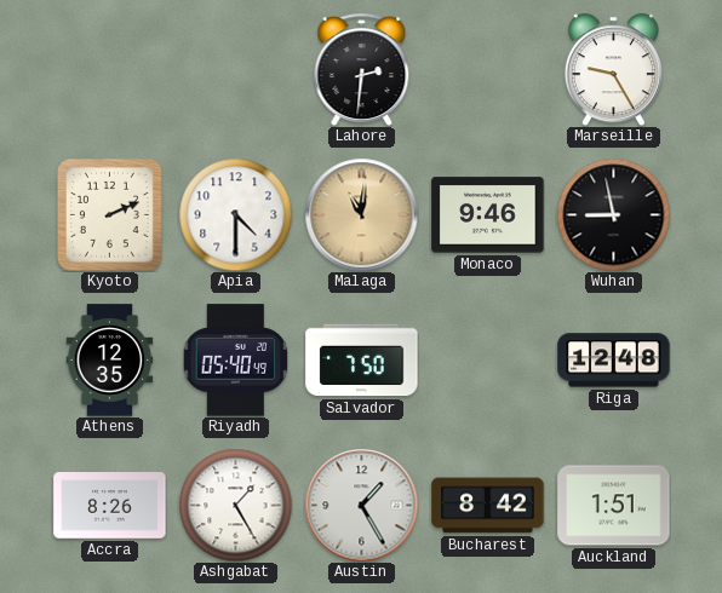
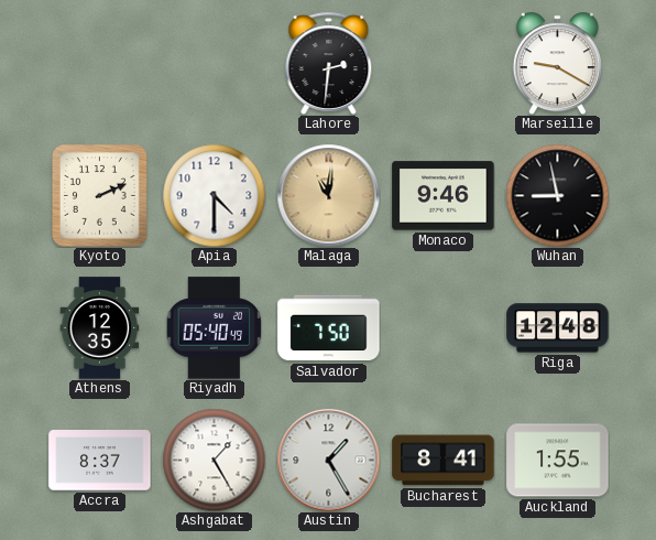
Marseille: 9:25 -> 9:20 (557, 63)
Accra: 8:26 -> 8:37 (100, 461)
Bucharest: 8:42 -> 8:41 (444, 461)
Auckland: 1:51 -> 1:55 (558, 461)
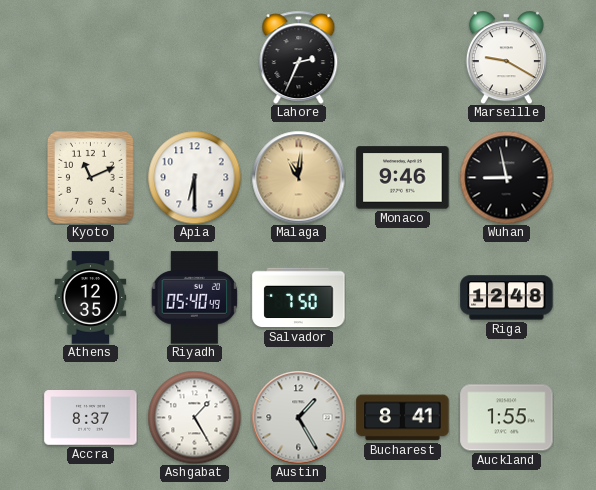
Lahore: 2:31 -> 2:34 (299, 57)
Kyoto: 2:11 -> 11:11 (90, 178)
Apia: 4:30 -> 6:30 (194, 177)
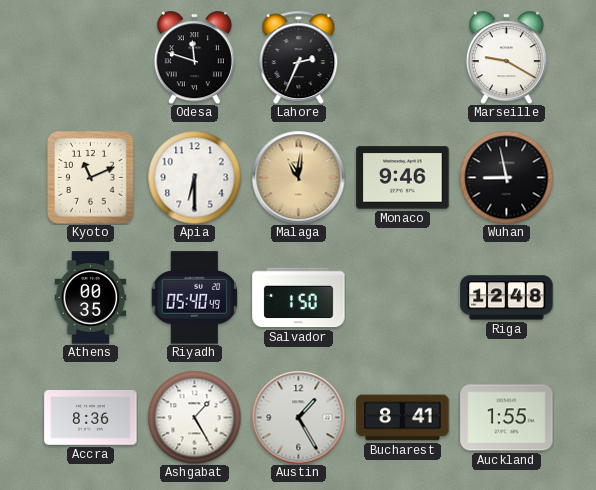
Odesa: none -> 11:48 (194, 57)
Athens: 12:35 -> 00:35 (91, 298)
Salvador: 7:50 -> 1:50 (299, 298)
Accra: 8:37 -> 8:36 (91, 418)
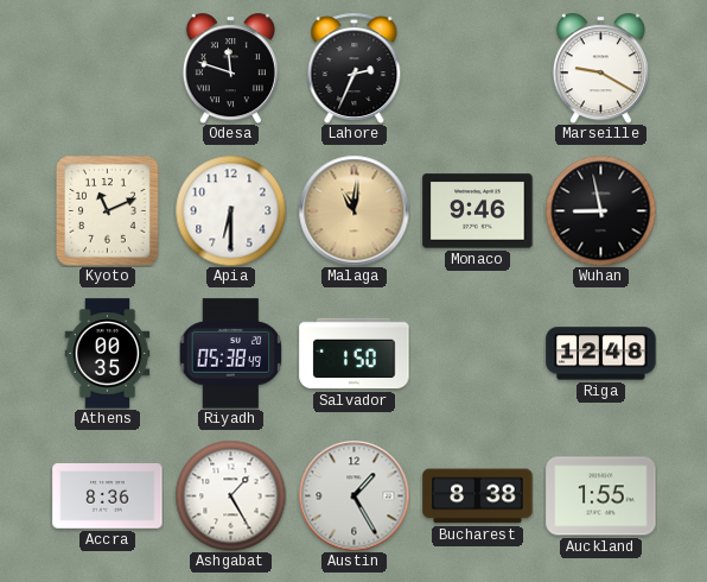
Riyadh: 05:40 -> 05:38 (231, 354)
Bucharest: 8:41 -> 8:38 (478, 496)
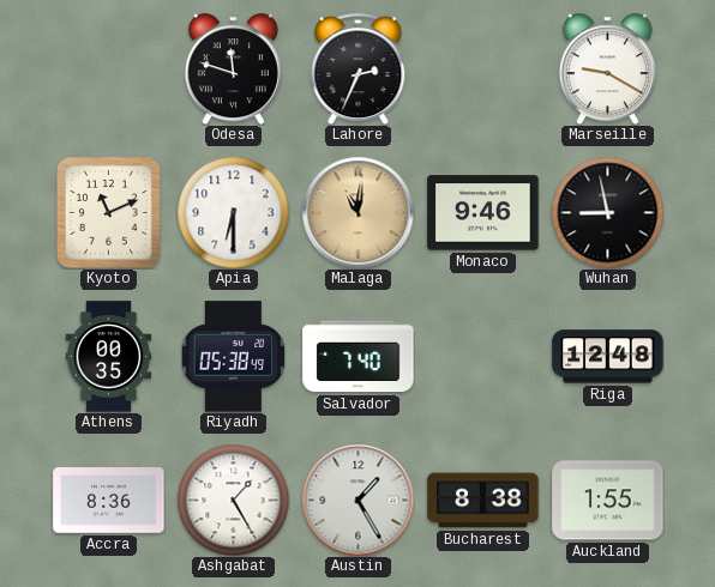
Salvador: 1:50 -> 7:40 (359, 357)
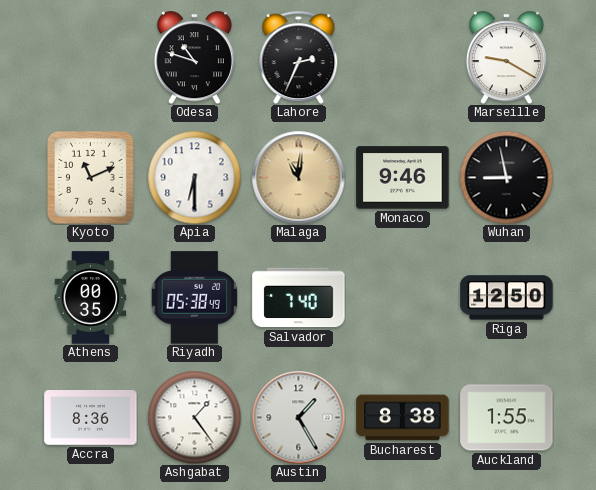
Odesa: 11:48 -> 10:48 (194, 57)
Riga: 12:48 -> 12:50 (507, 298)
Ashgabat: 1:25 -> 1:24 (194, 417)
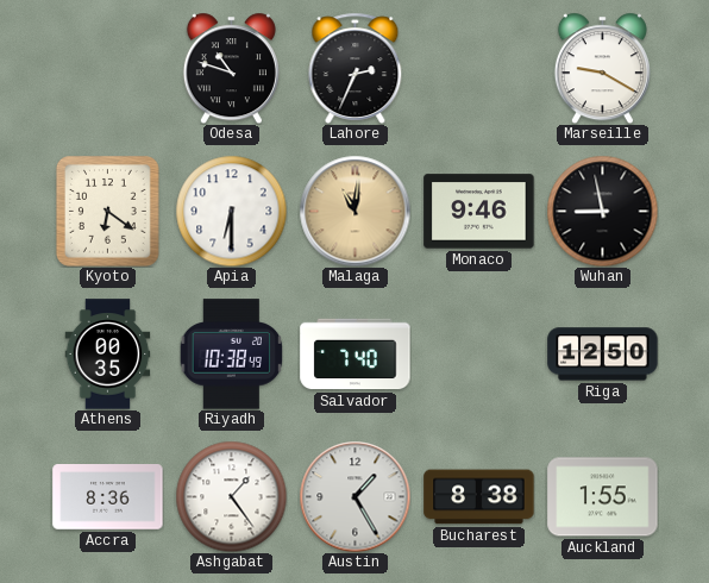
Kyoto: 11:11 -> 6:21 (107, 212)
Riyadh: 05:38 -> 10:38 (232, 355)
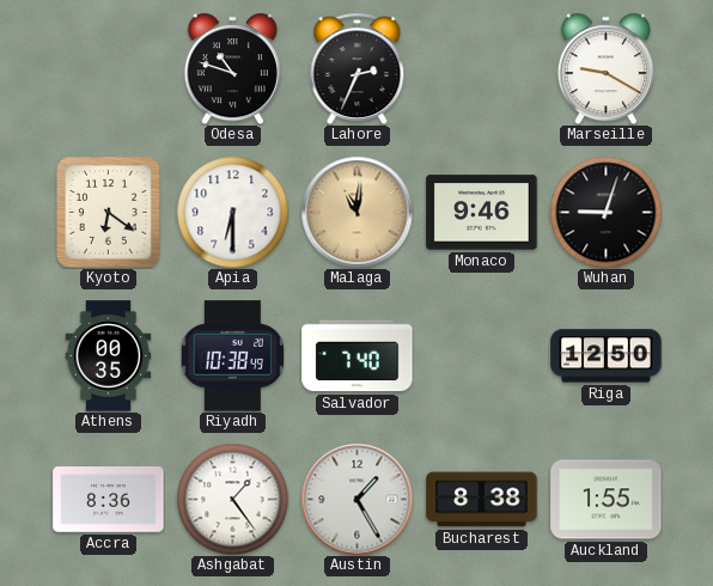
Wuhan: 8:58 -> 9:03 (605, 212)
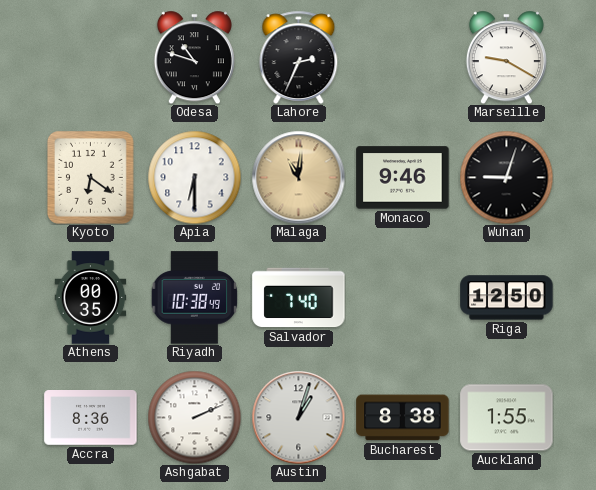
Ashgabat: 1:24 -> 2:11 (194, 417)
Austin: 1:25 -> 1:03 (298, 417)
